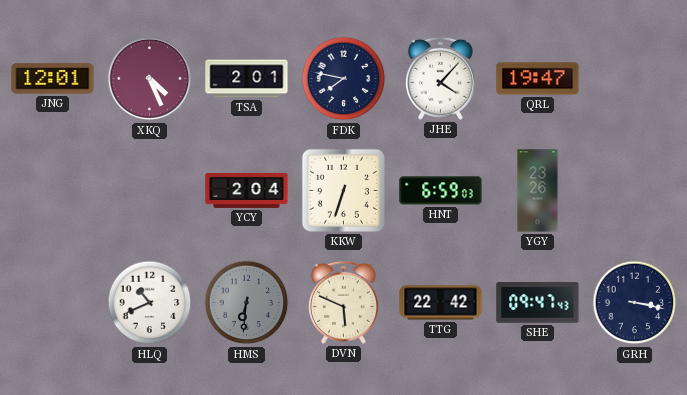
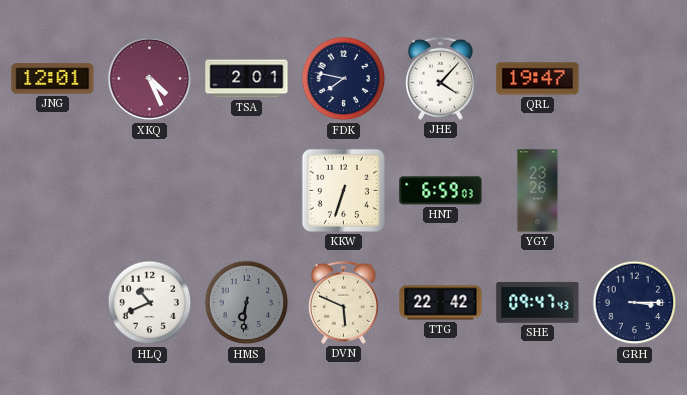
YCY: 2:04 -> none (247, 190)
GRH: 3:17 -> 3:15 (635, 303)
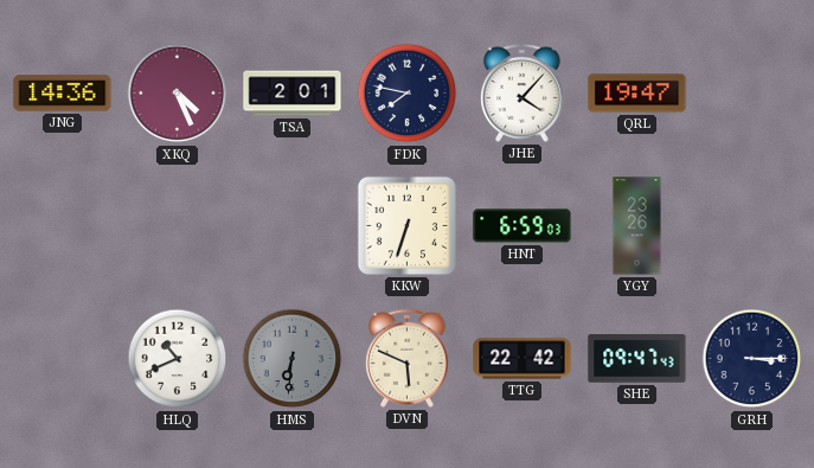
JNG: 12:01 -> 14:36 (63, 94)
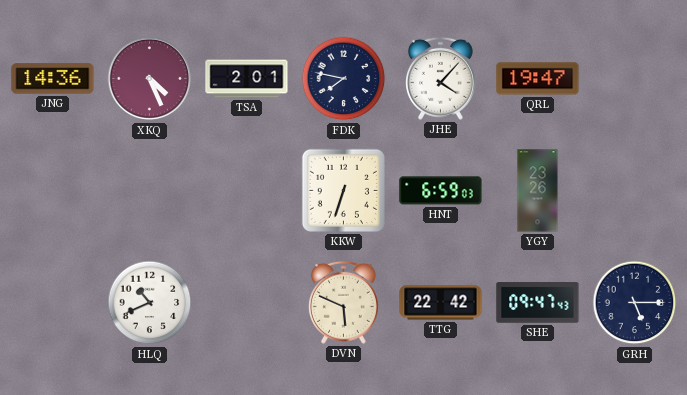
HMS: 6:31 -> none (293, 359)
GRH: 3:15 -> 5:15 (635, 303)
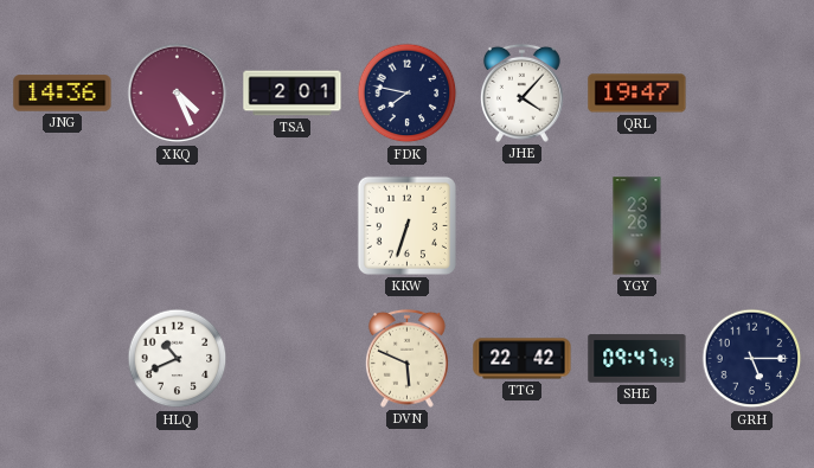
HNT: 6:59 -> none (441, 191)
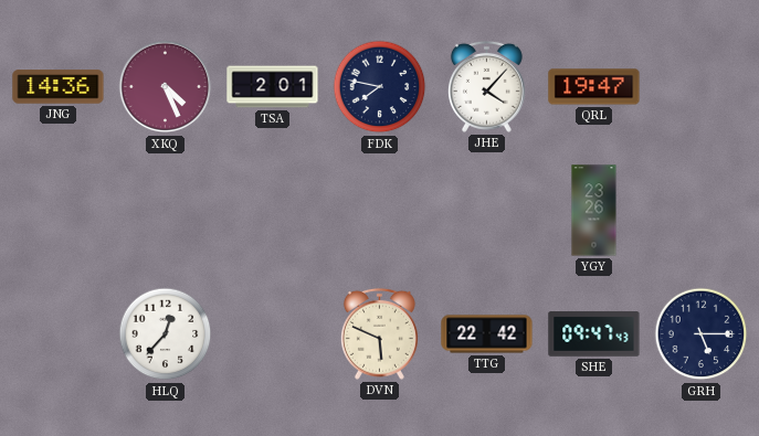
KKW: 6:33 -> none (406, 225)
HLQ: 10:41 -> 12:37 (166, 334)
